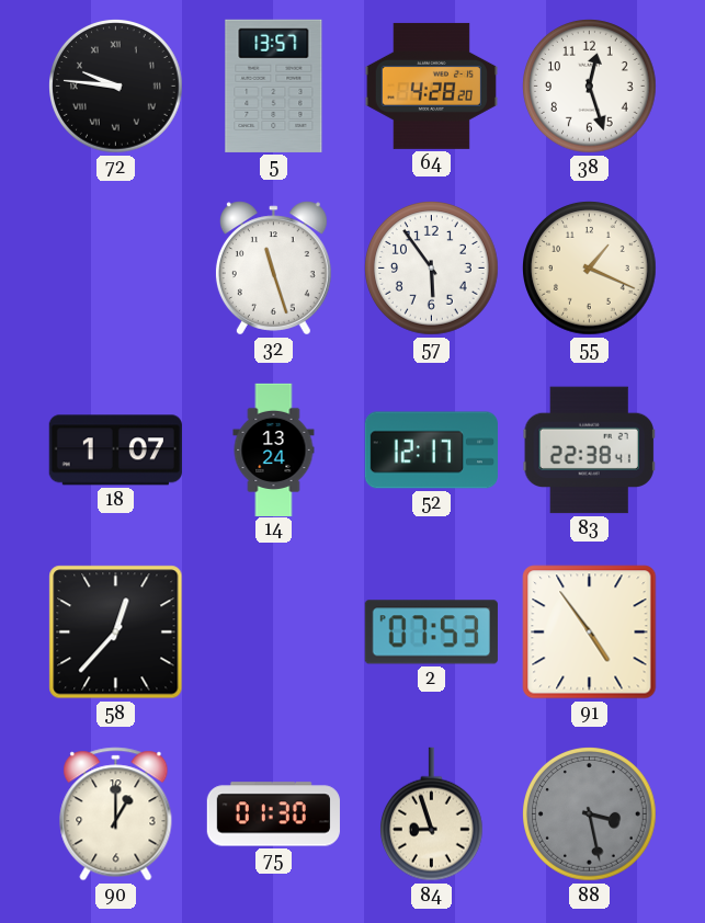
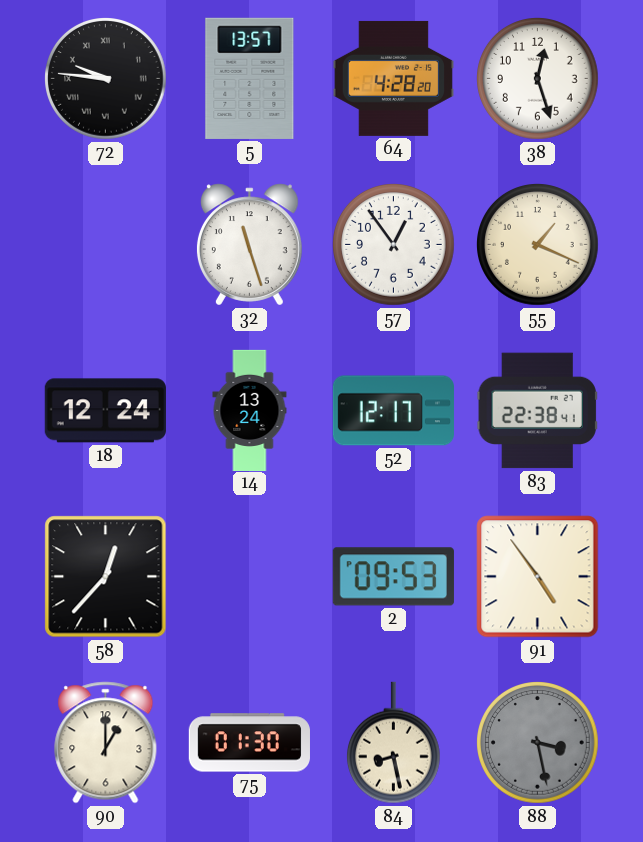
57: 5:54 -> 12:54 (394, 245)
18: 1:07 -> 12:24 (105, 411)
2: 07:53 -> 09:53 (393, 577)
84: 8:57 -> 8:28 (393, 743)
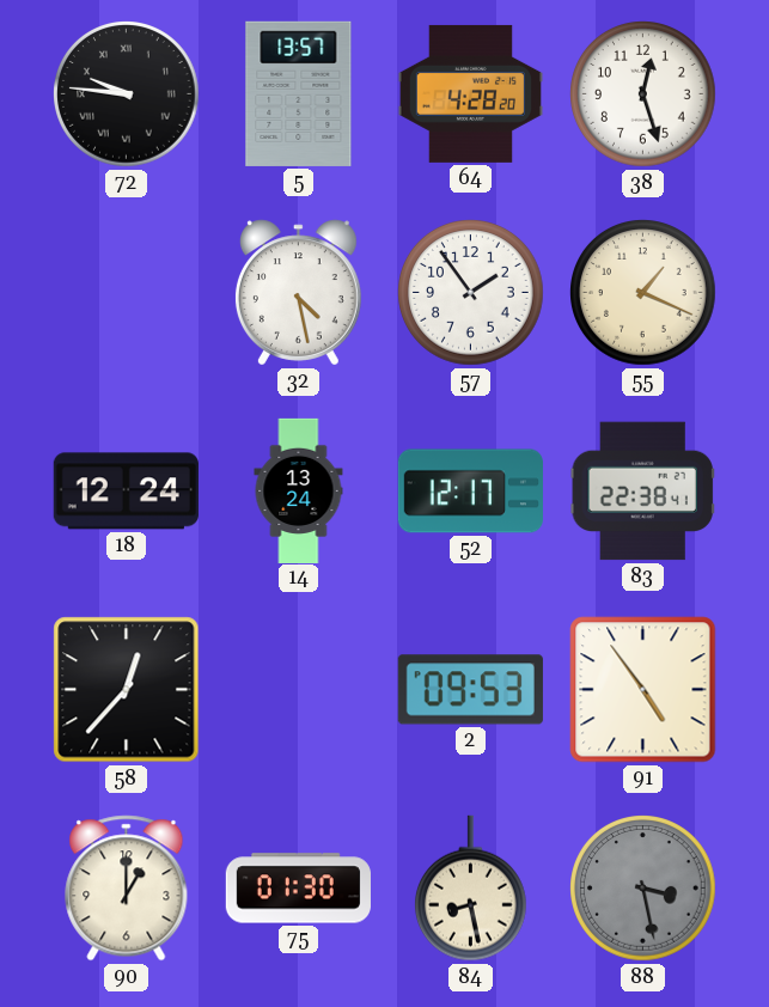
32: 11:27 -> 4:28 (298, 293)
57: 12:54 -> 1:54 (471, 293)
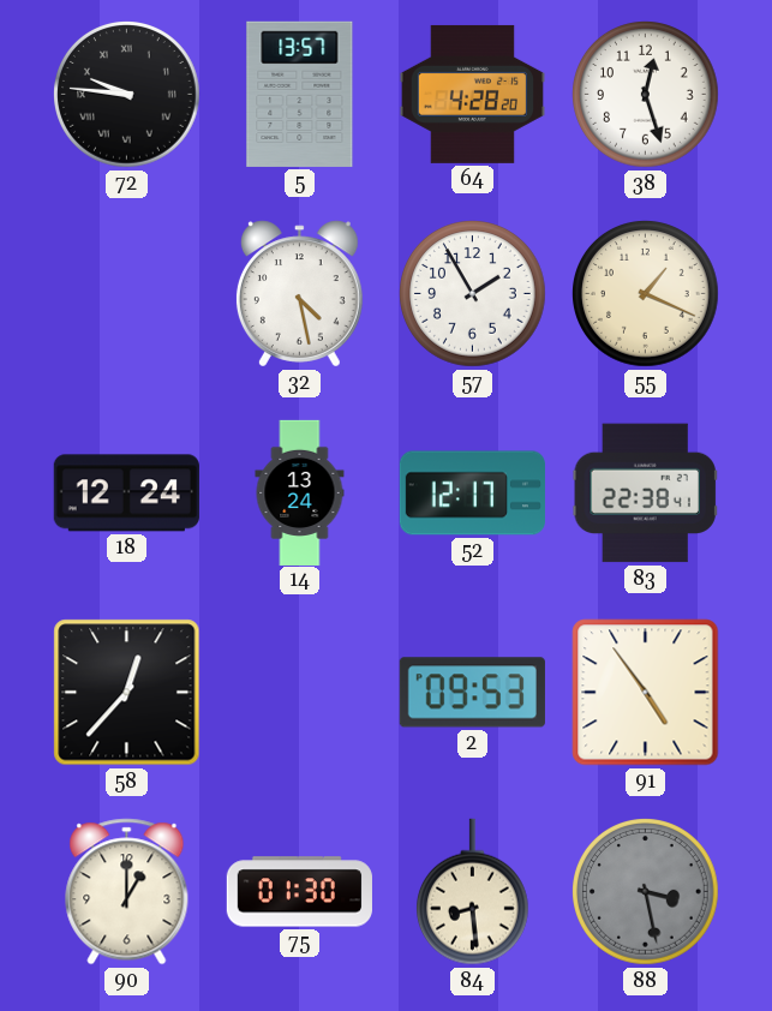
57: 1:54 -> 1:55 (473, 294)
84: 8:28 -> 8:29 (472, 892)
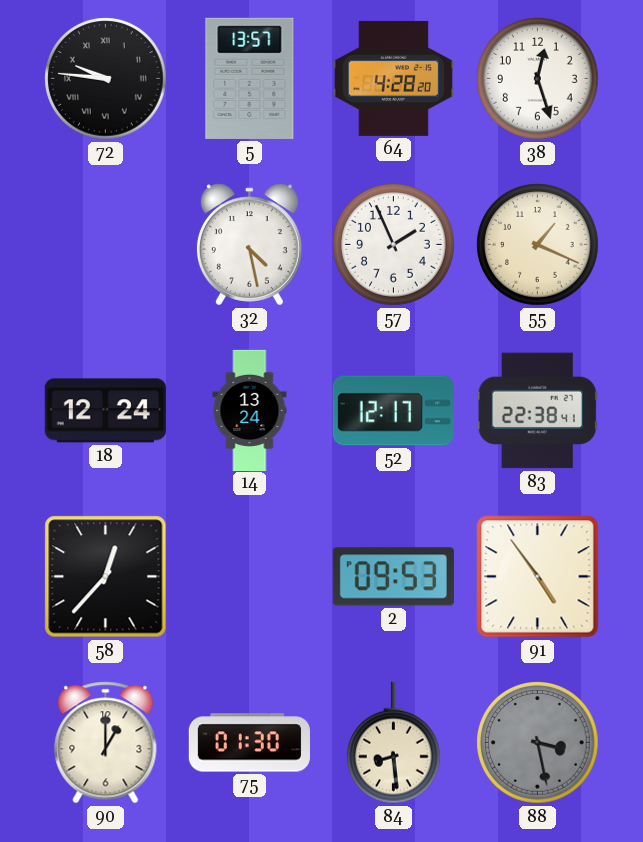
57: 1:55 -> 1:56 (394, 245)
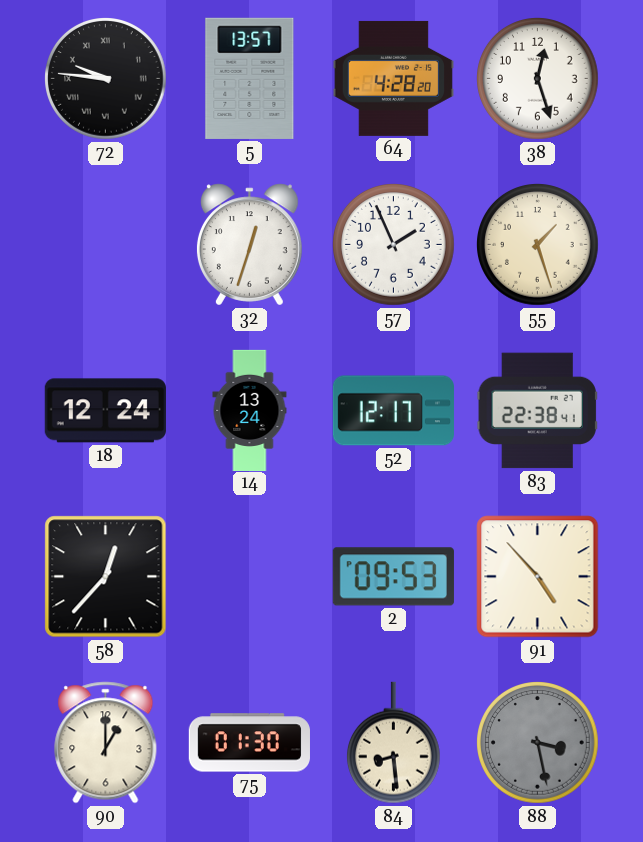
32: 4:28 -> 12:33 (249, 245)
55: 1:19 -> 1:27 (538, 245)
91: 4:54 -> 4:53 (538, 577)
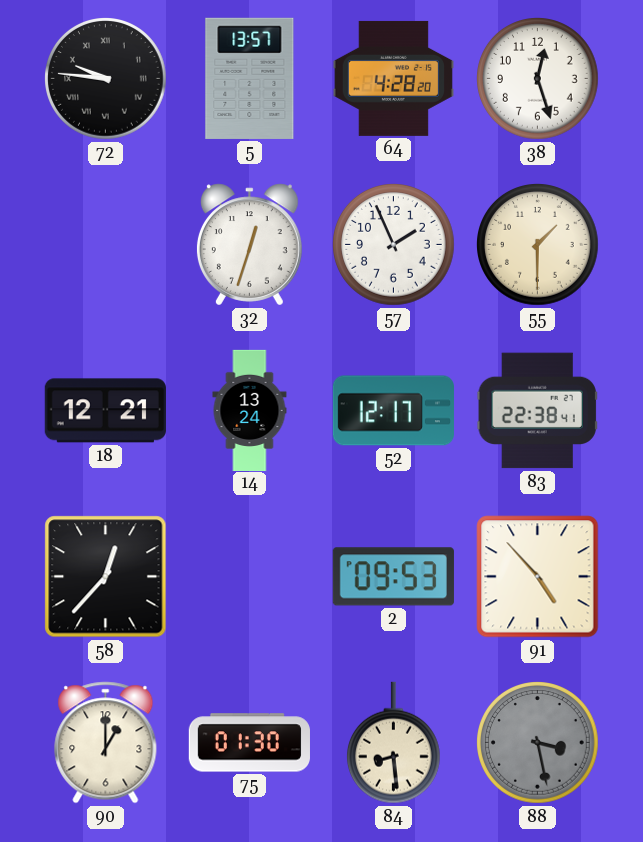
55: 1:27 -> 1:30 (538, 245)
18: 12:24 -> 12:21 (105, 411)
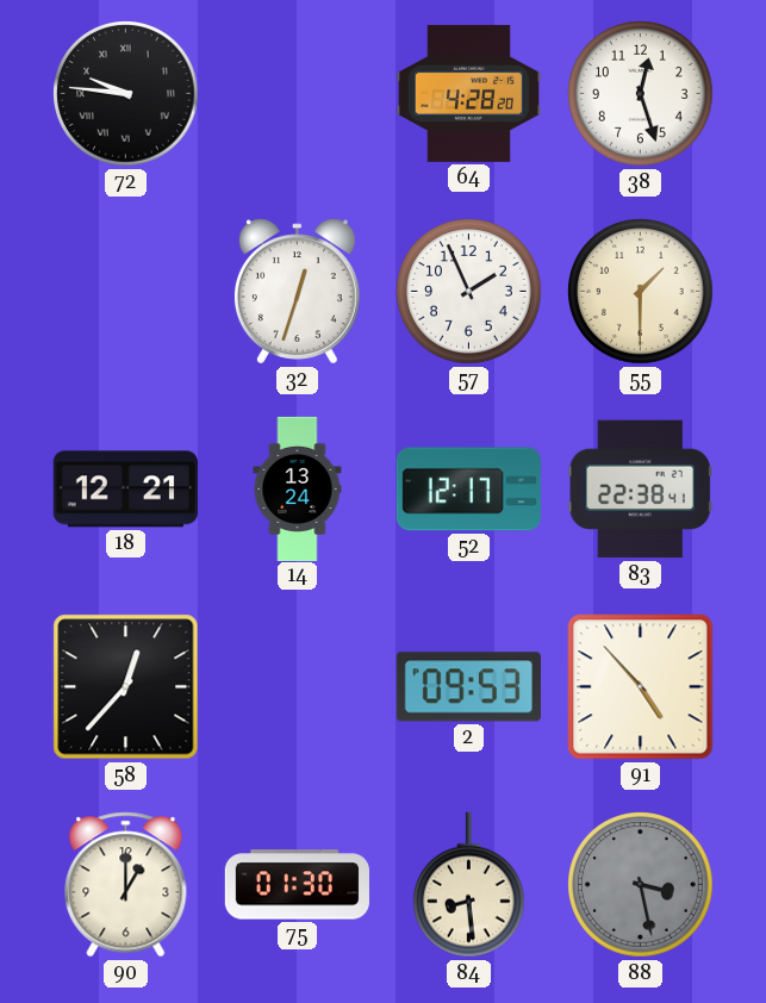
5: 13:57 -> none (250, 78)
